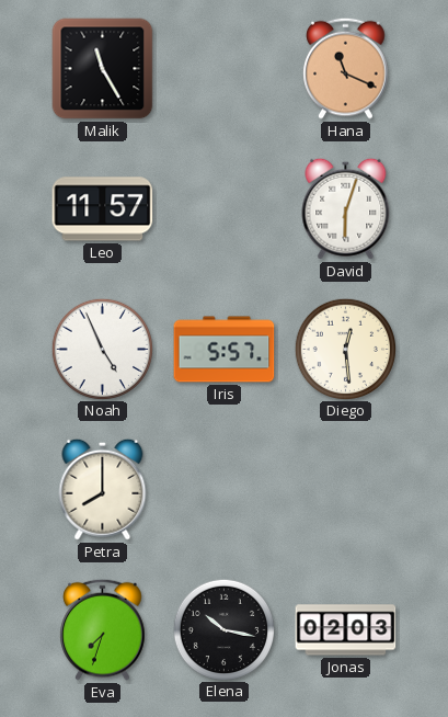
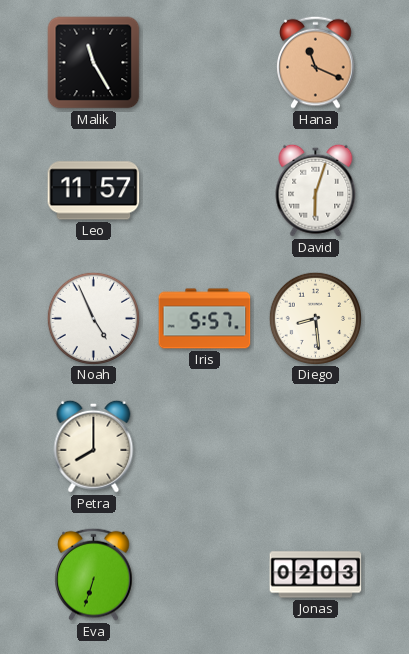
Diego: 12:29 -> 8:29 (315, 318)
Eva: 7:33 -> 6:33 (94, 574)
Elena: 10:17 -> none (223, 629)
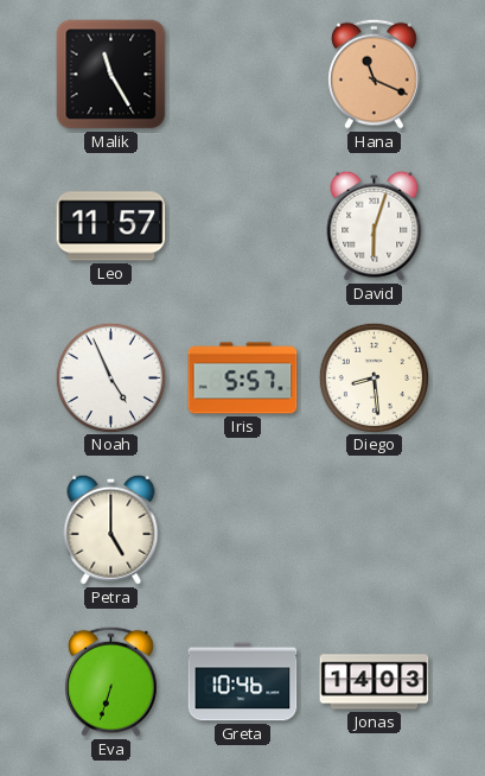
Petra: 8:00 -> 5:00 (111, 529)
Greta: none -> 10:46 (243, 682)
Jonas: 02:03 -> 14:03 (375, 682)
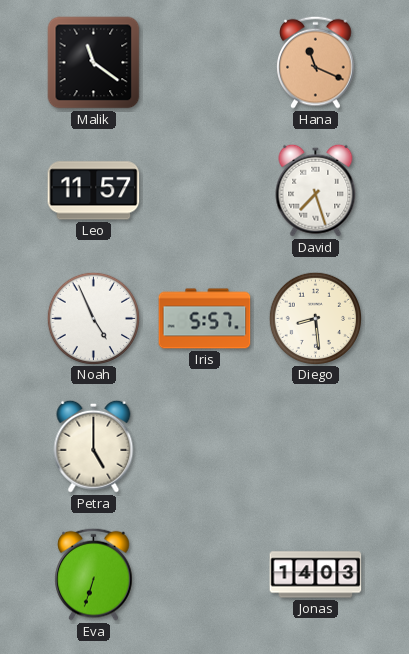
Malik: 11:25 -> 11:21 (94, 63)
David: 6:03 -> 7:27 (316, 190)
Greta: 10:46 -> none (243, 682)
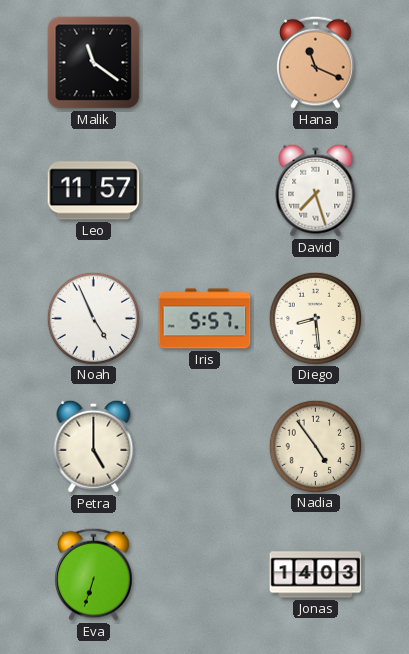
Nadia: none -> 4:54 (315, 446)
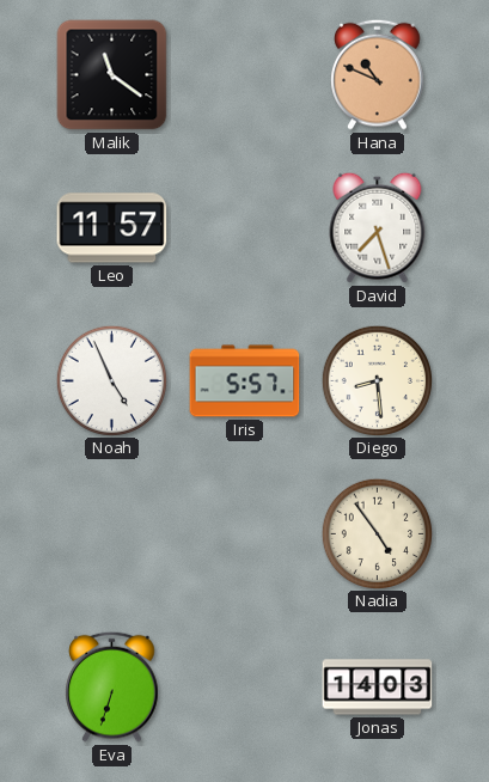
Hana: 11:19 -> 10:49 (378, 74)
Petra: 5:00 -> none (94, 446)
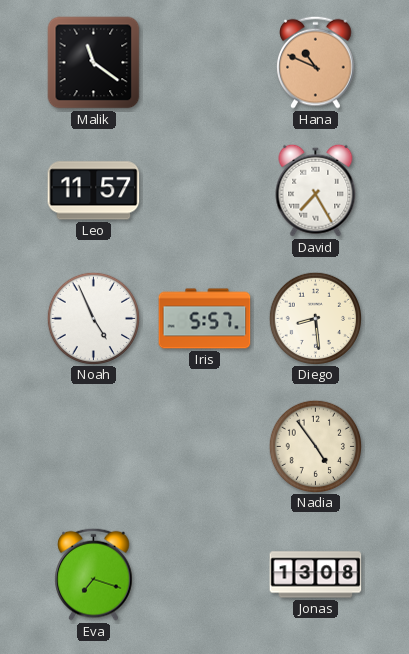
David: 7:27 -> 7:25 (316, 190)
Eva: 6:33 -> 7:18 (94, 574)
Jonas: 14:03 -> 13:08 (316, 575)
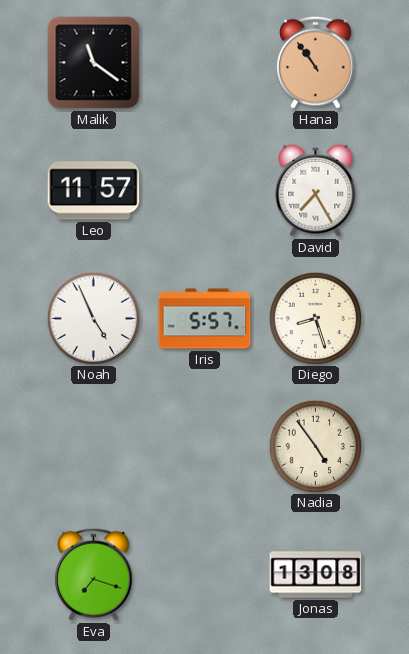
Hana: 10:49 -> 10:54 (316, 62)
Diego: 8:29 -> 8:27 (315, 318)
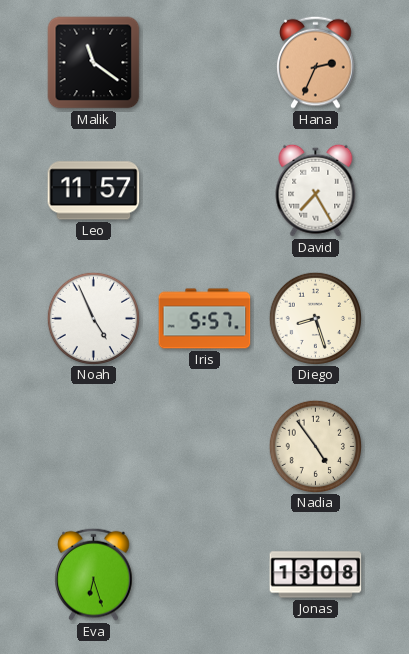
Hana: 10:54 -> 2:34 (316, 62)
Eva: 7:18 -> 6:27 (94, 574)
